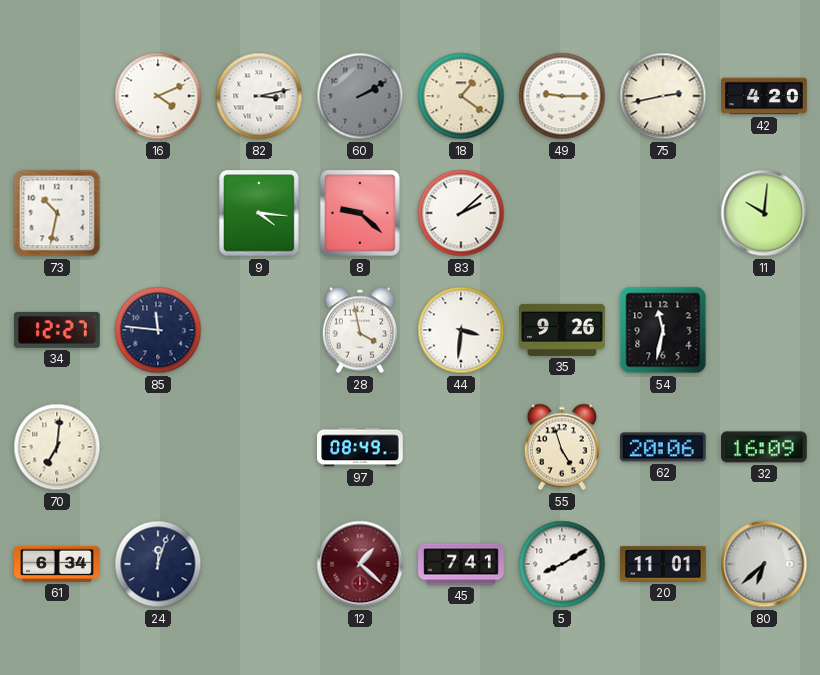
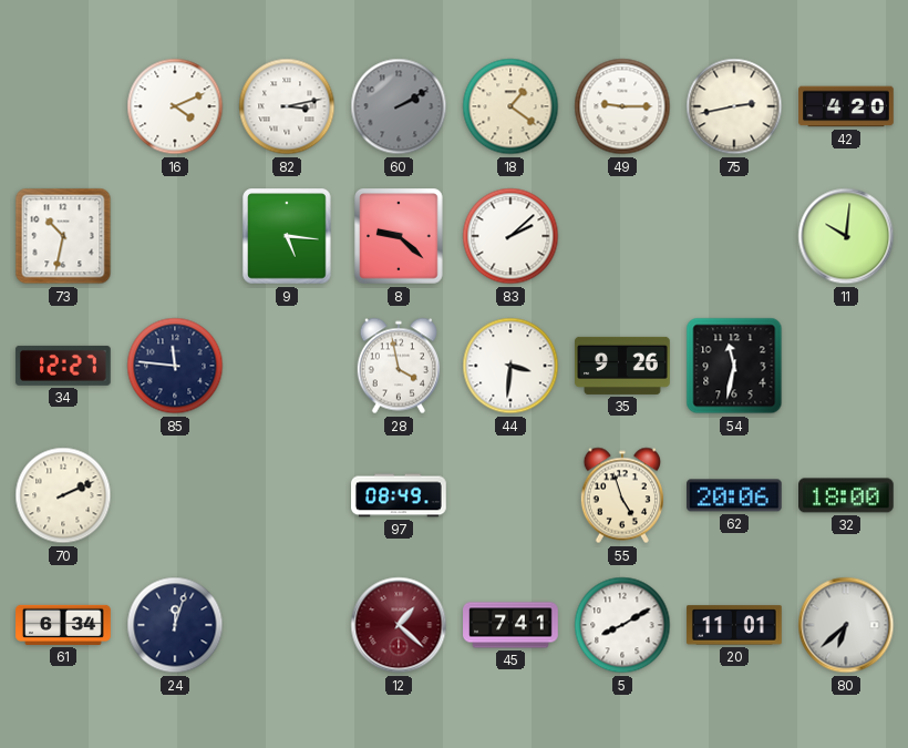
9: 4:16 -> 5:16 (287, 236)
70: 7:01 -> 2:11 (63, 495)
32: 16:09 -> 18:00 (847, 495)
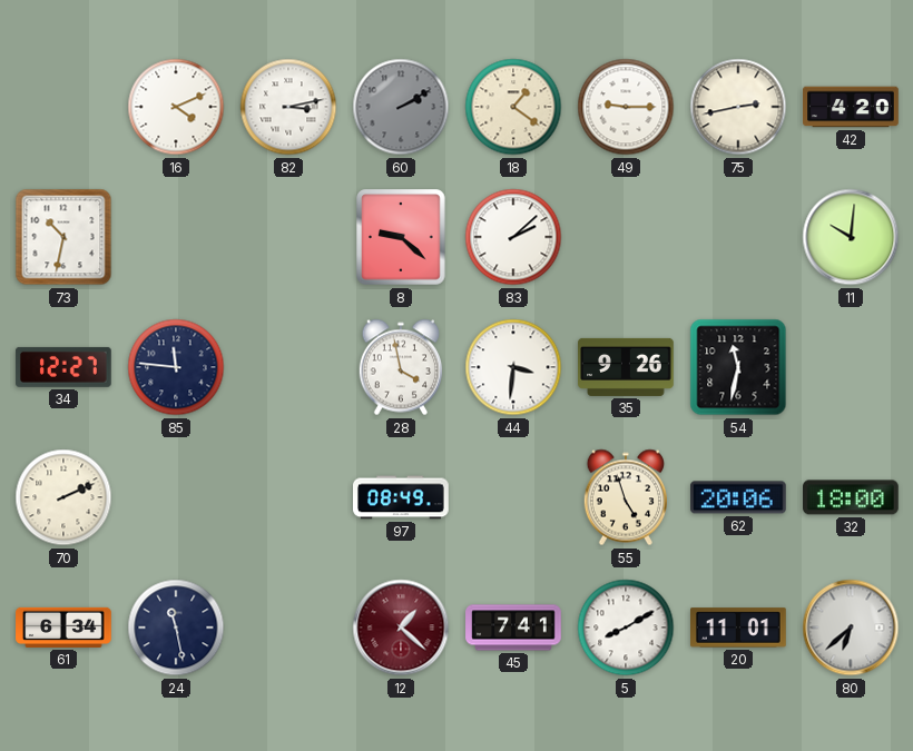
9: 5:16 -> none (287, 236)
24: 12:03 -> 11:28 (176, 628)
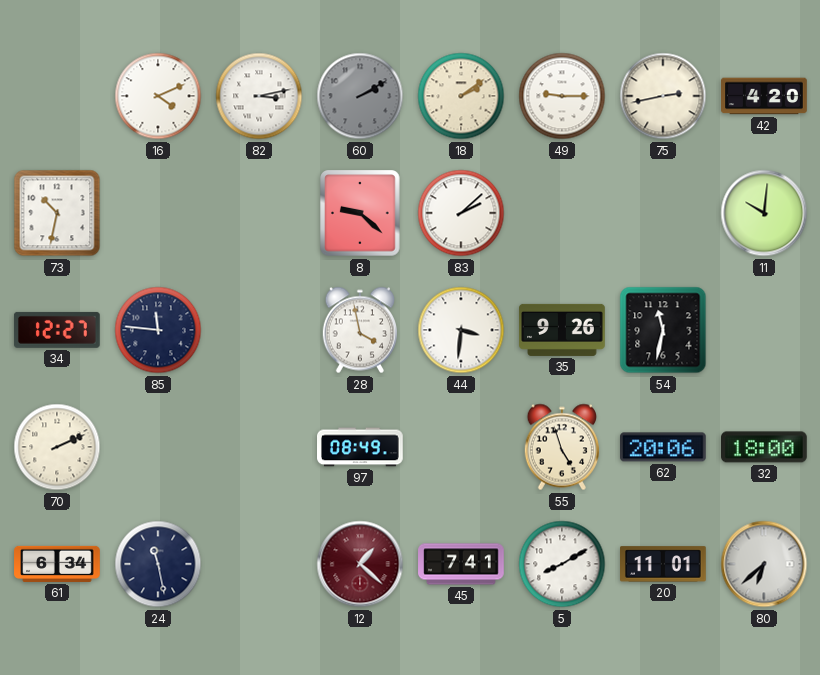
18: 1:21 -> 2:09 (461, 96)
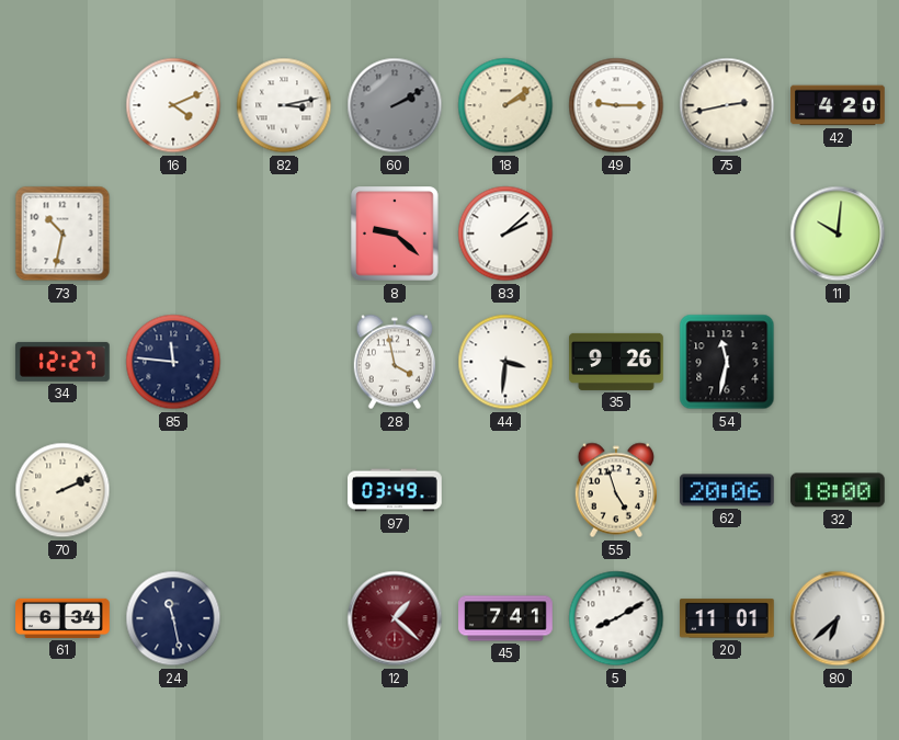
97: 08:49 -> 03:49 (395, 490)
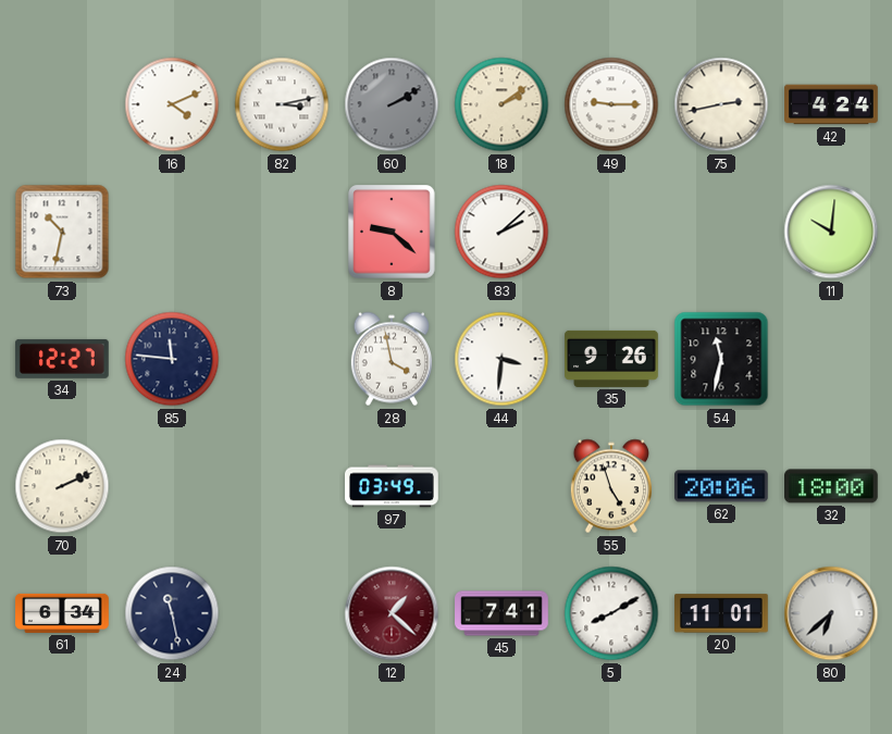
42: 4:20 -> 4:24 (831, 104)
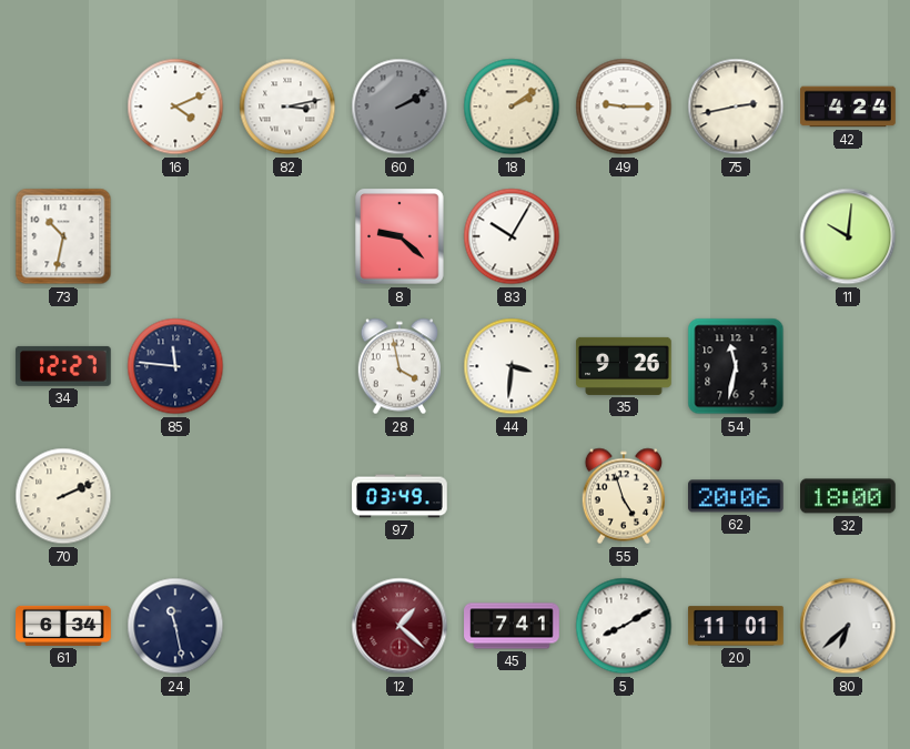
83: 2:08 -> 10:05 (512, 236)
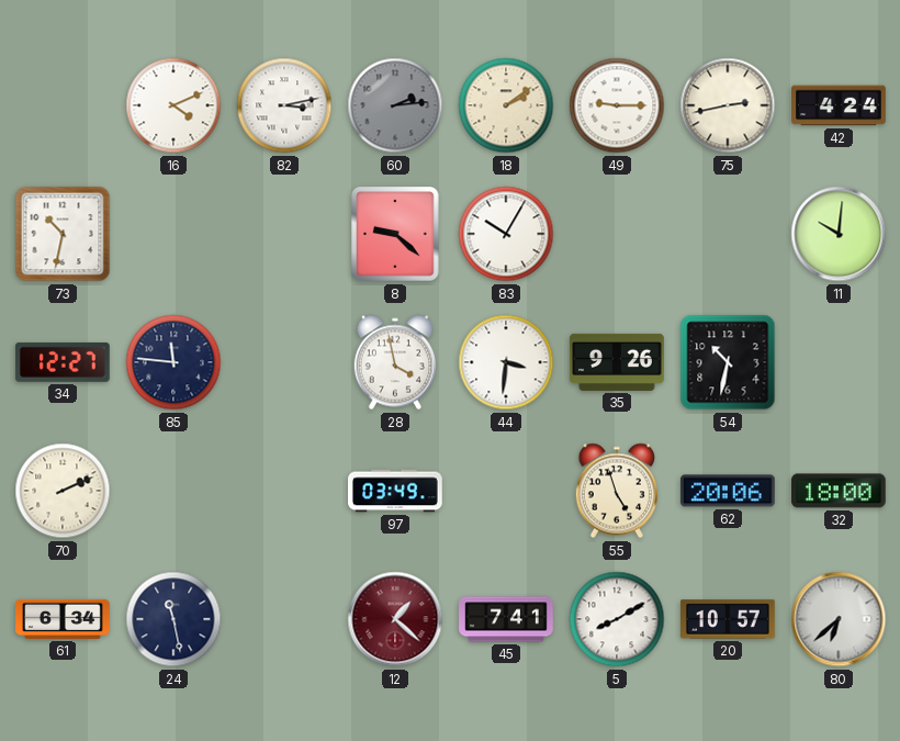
60: 2:10 -> 2:14 (395, 105)
54: 11:32 -> 10:32 (728, 362)
20: 11:01 -> 10:57 (728, 619)
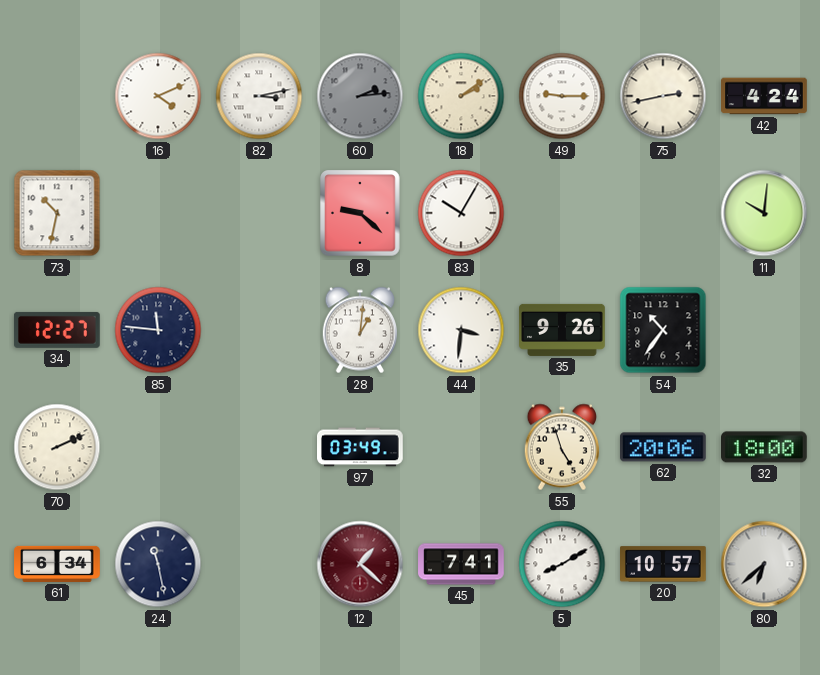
28: 3:58 -> 1:01 (359, 330)
54: 10:32 -> 10:36 (663, 330)
